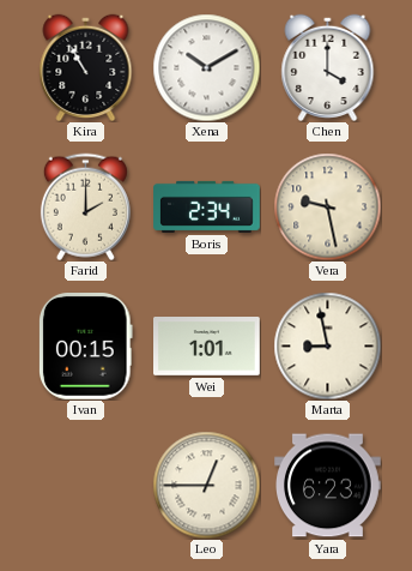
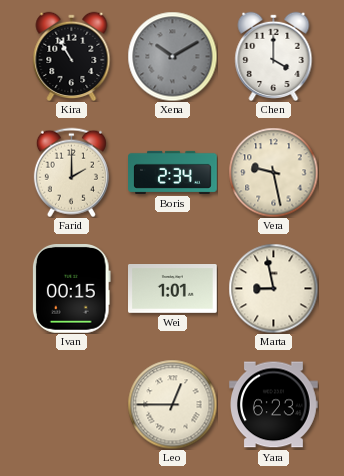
Xena dial: white -> grey (172, 56)
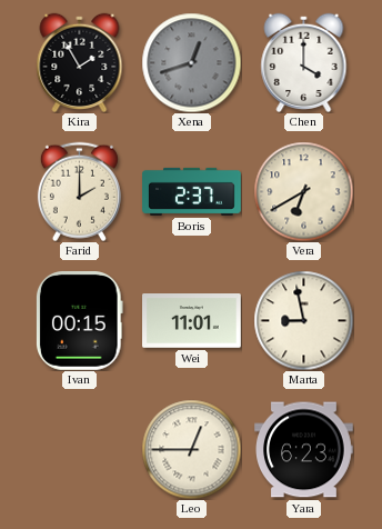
Kira: 10:55 -> 1:55 (80, 62)
Xena: 10:10 -> 12:42 (191, 62)
Boris: 2:34 -> 2:37 (192, 191)
Vera: 9:28 -> 6:40 (303, 191)
Wei: 1:01 -> 11:01 (192, 321)
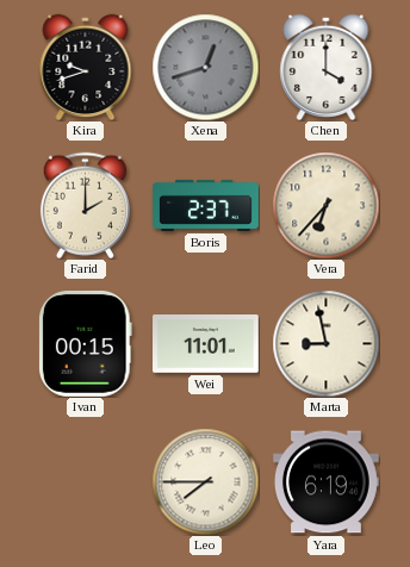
Kira: 1:55 -> 9:42 (86, 67)
Vera: 6:40 -> 6:37 (325, 205)
Leo: 12:45 -> 7:45 (205, 481)
Yara: 6:23 -> 6:19 (327, 482)
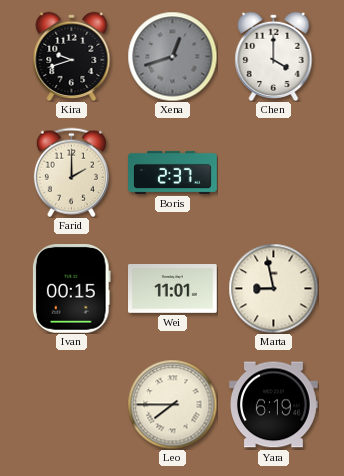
Vera: 6:37 -> none (325, 205)
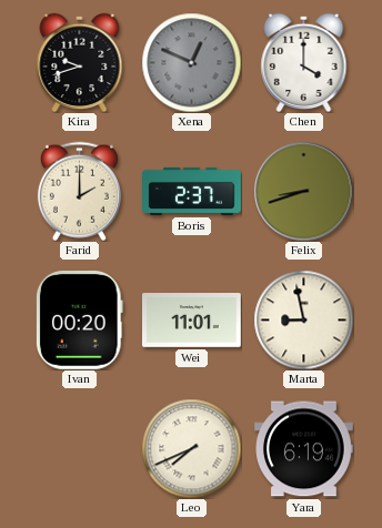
Xena: 12:42 -> 12:49 (191, 62)
Felix: none -> 8:42 (303, 191)
Ivan: 00:15 -> 00:20 (79, 321)
Leo: 7:45 -> 7:41 (191, 448)
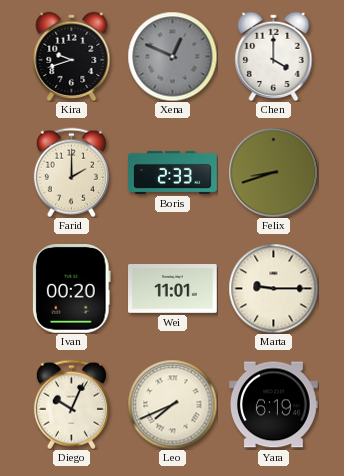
Boris: 2:37 -> 2:33 (173, 172)
Marta: 8:58 -> 9:15 (273, 288)
Diego: none -> 10:04 (71, 404)
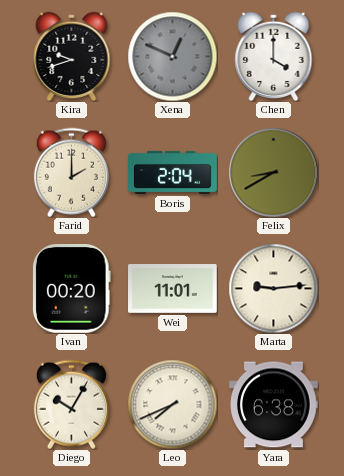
Boris: 2:33 -> 2:04 (173, 172)
Felix: 8:42 -> 8:40 (273, 172)
Marta: 9:15 -> 9:14 (273, 288)
Diego: 10:04 -> 10:05 (71, 404)
Yara: 6:19 -> 6:38 (274, 405)
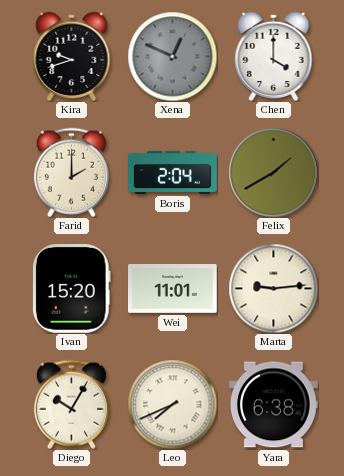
Felix: 8:40 -> 1:40 (273, 172)
Ivan: 00:20 -> 15:20 (71, 289)
